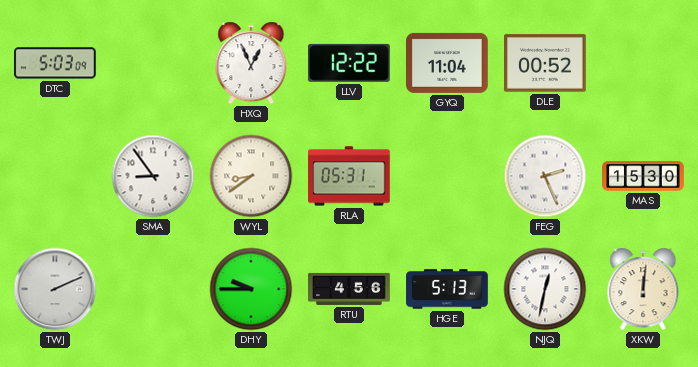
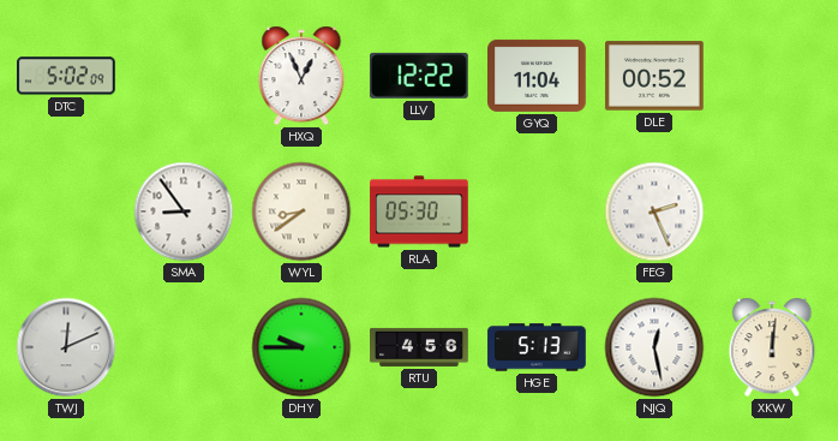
DTC: 5:03 -> 5:02 (67, 76)
RLA: 05:31 -> 05:30 (419, 211)
MAS: 15:30 -> none (643, 176)
TWJ: 2:11 -> 12:11 (66, 347)
NJQ: 12:32 -> 12:28 (654, 347)
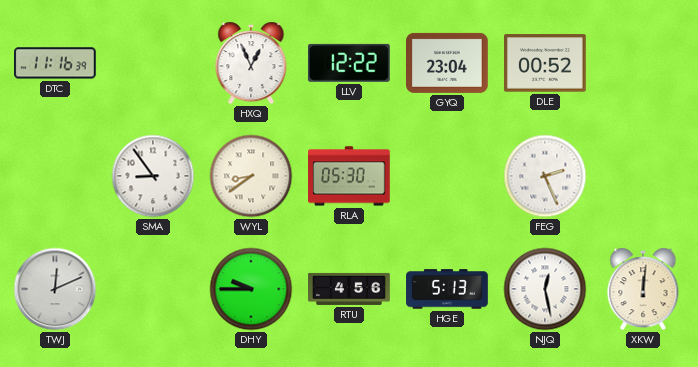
DTC: 5:02 -> 11:16 (56, 63)
GYQ: 11:04 -> 23:04 (447, 63)
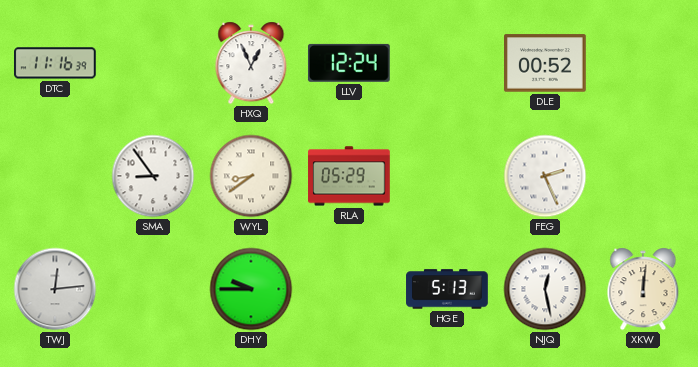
LLV: 12:22 -> 12:24 (349, 63)
GYQ: 23:04 -> none (447, 63)
RLA: 05:30 -> 05:29 (349, 176)
TWJ: 12:11 -> 12:14 (55, 289)
RTU: 4:56 -> none (349, 289)
